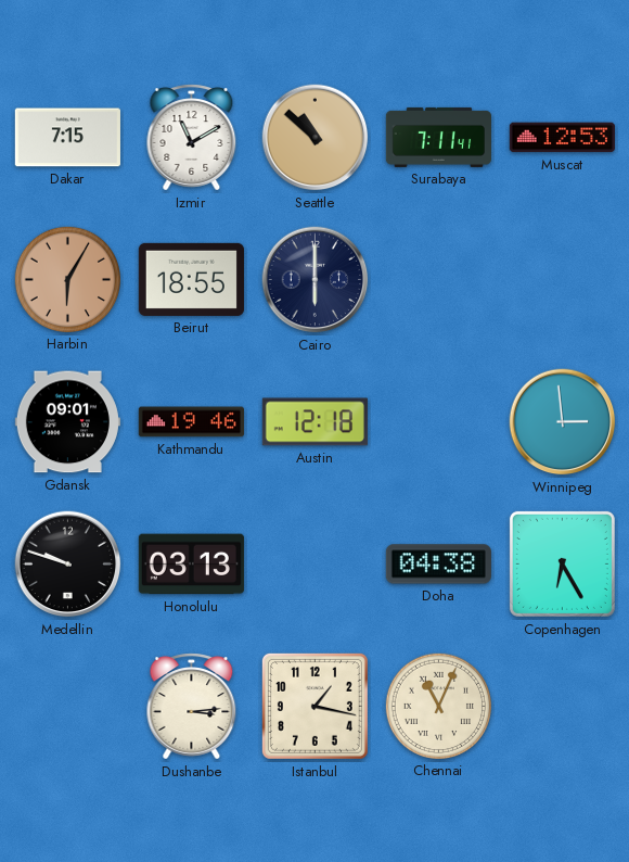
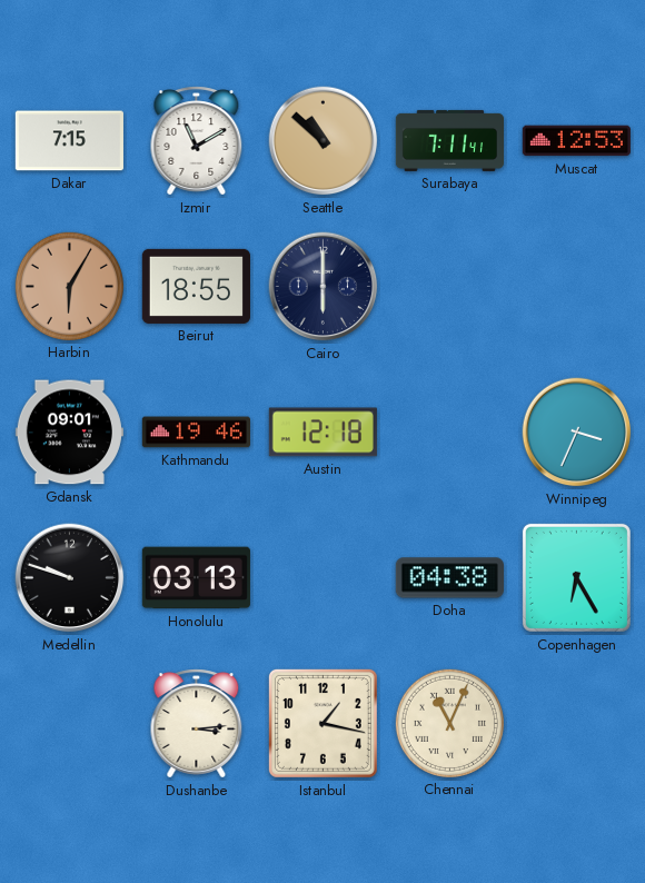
Winnipeg: 2:59 -> 3:34 (577, 433)
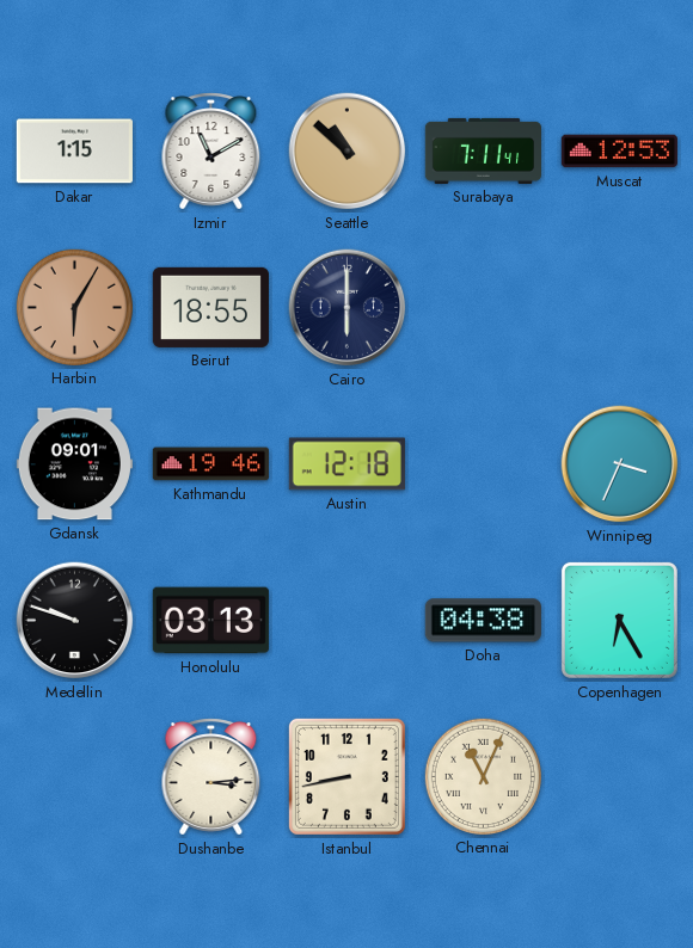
Dakar: 7:15 -> 1:15 (74, 152)
Istanbul: 1:17 -> 8:43 (346, 776)
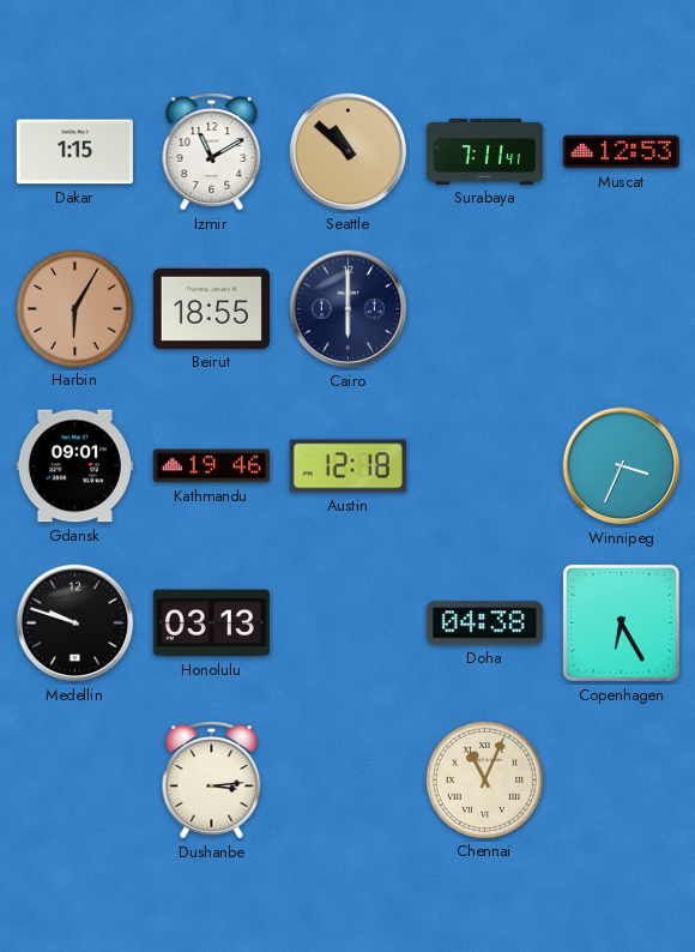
Istanbul: 8:43 -> none (346, 776)
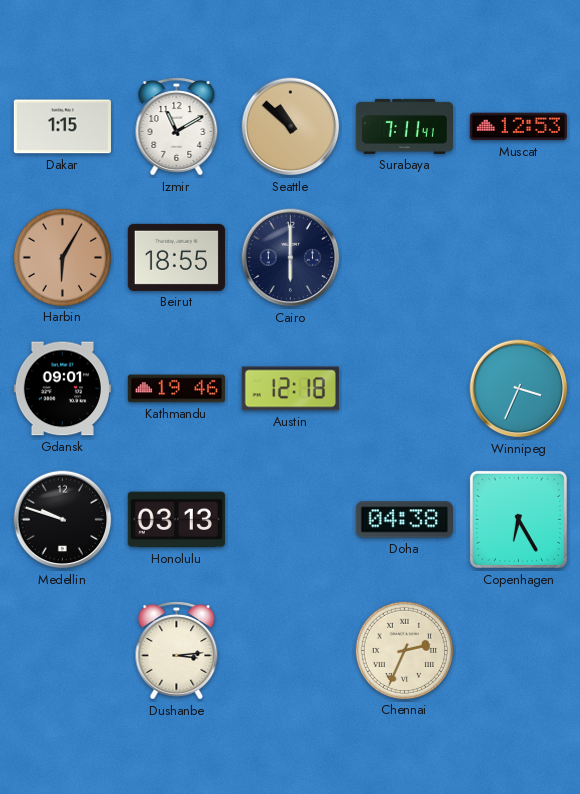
Chennai: 11:04 -> 2:34 (404, 650)
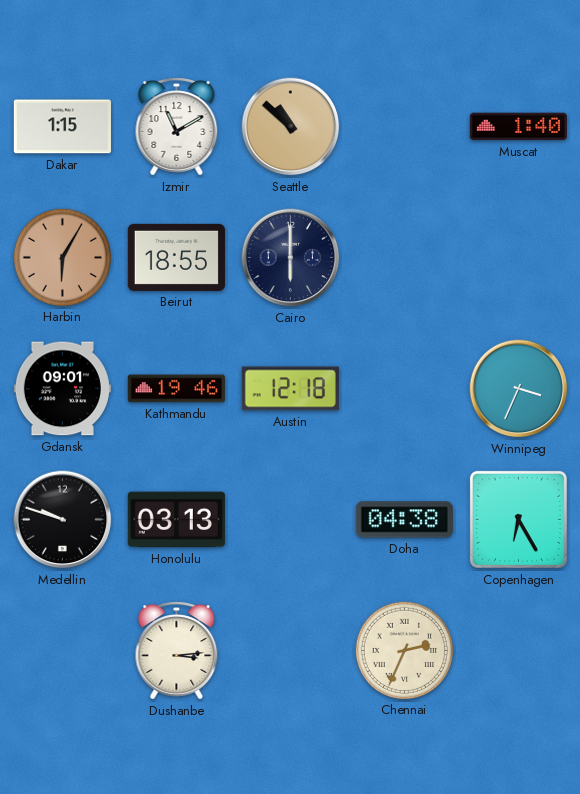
Surabaya: 7:11 -> none (404, 126)
Muscat: 12:53 -> 1:40 (518, 127)
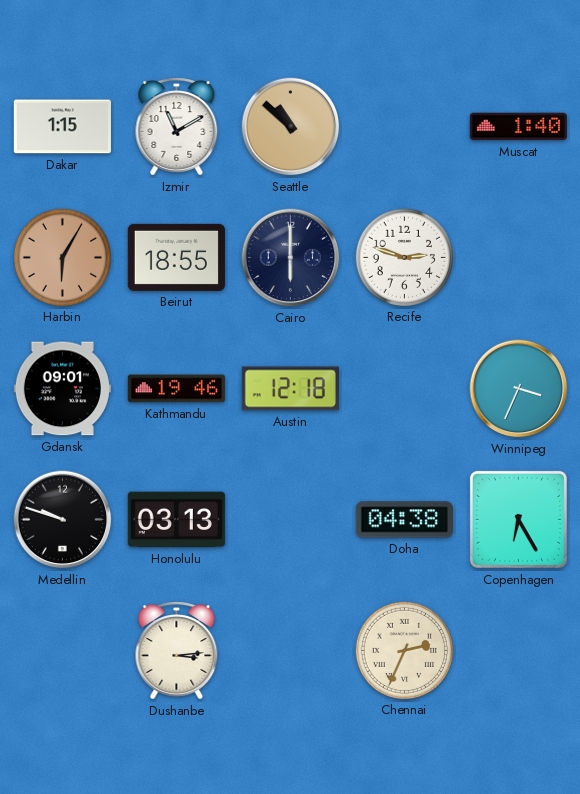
Recife: none -> 2:48 (404, 257)
